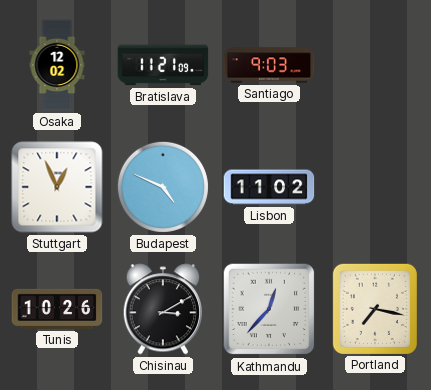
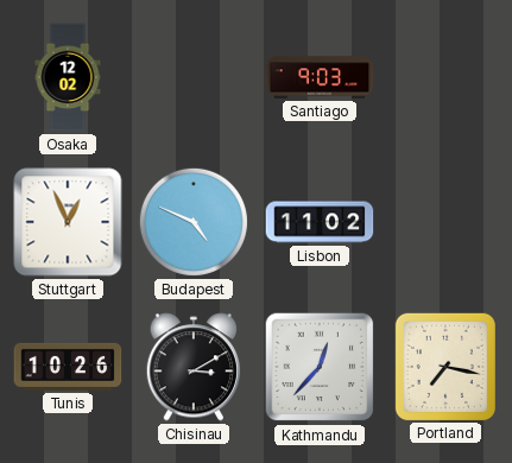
Bratislava: 11:21 -> none (163, 65)
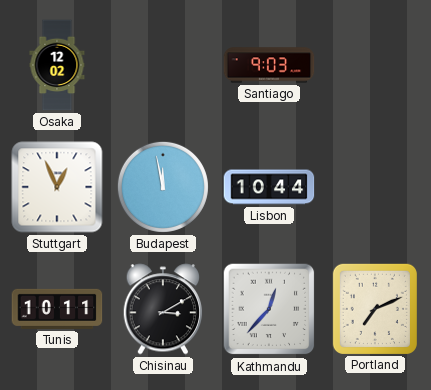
Budapest: 4:49 -> 11:58 (163, 187)
Lisbon: 11:02 -> 10:44 (269, 187)
Tunis: 10:26 -> 10:11 (57, 309)
Portland: 7:17 -> 7:11 (375, 308)
